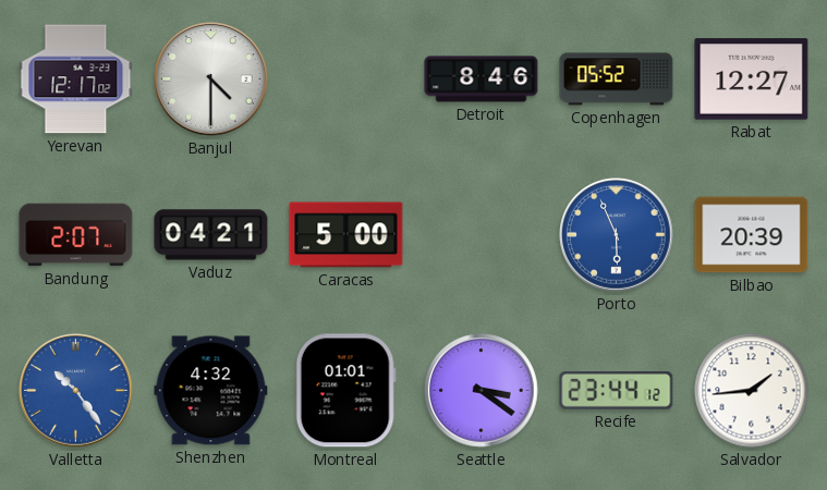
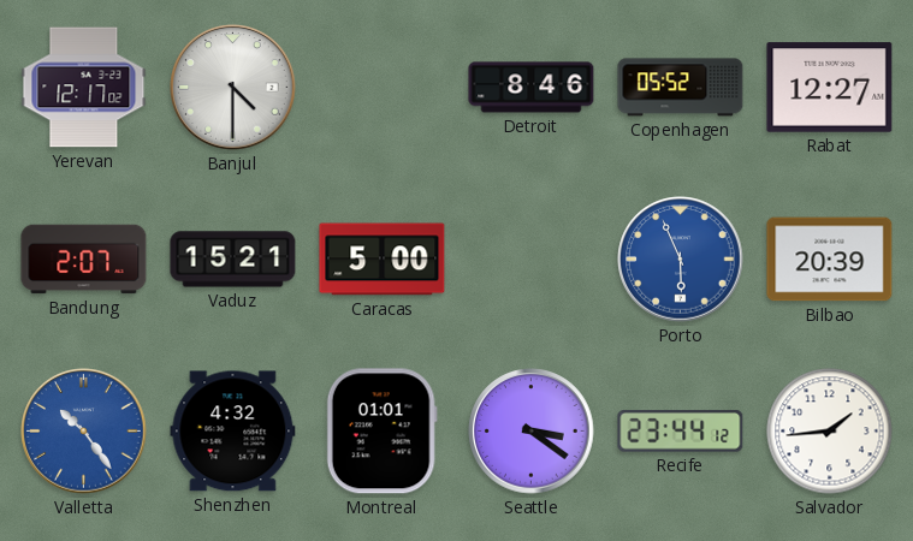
Vaduz: 04:21 -> 15:21 (233, 260)
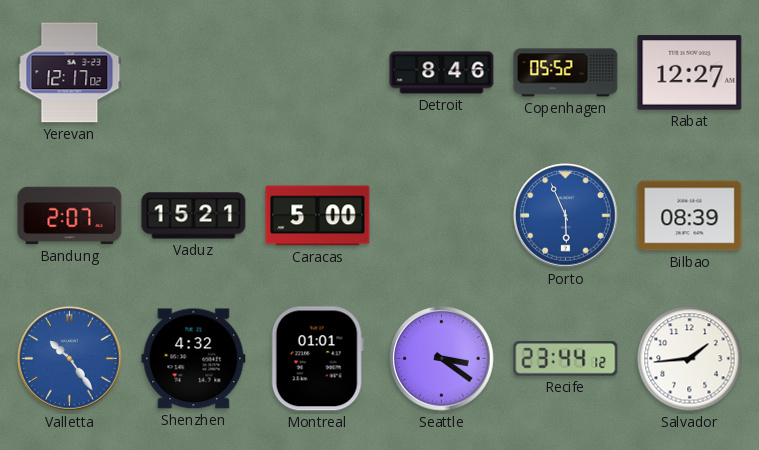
Banjul: 4:30 -> none (233, 88)
Bilbao: 20:39 -> 08:39 (690, 216)
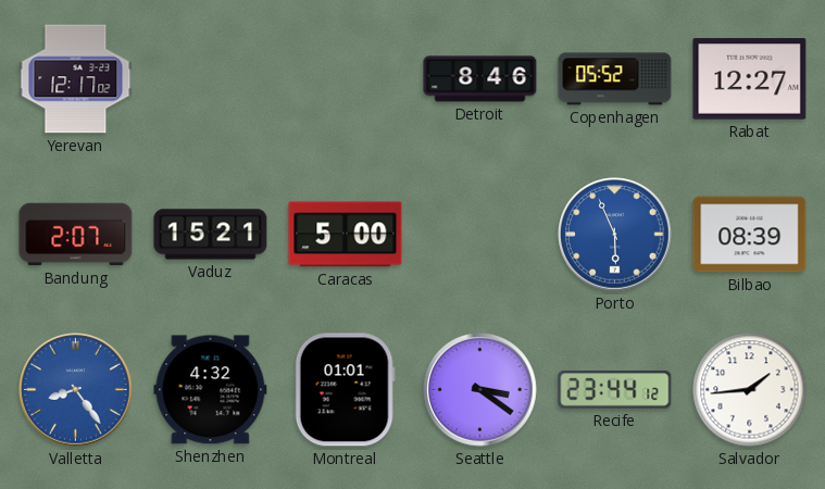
Valletta: 10:24 -> 8:24 (76, 390)
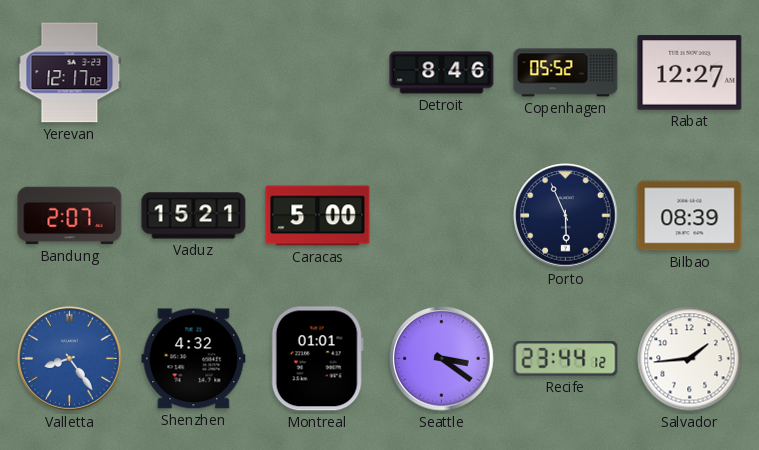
Porto dial: blue -> navy (566, 216)
